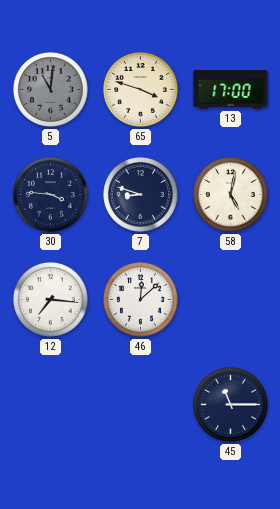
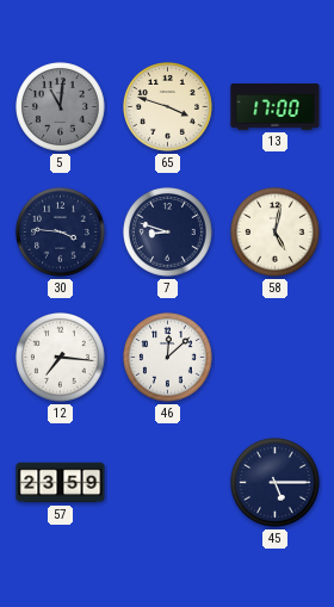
57: none -> 23:59 (61, 483)
45: 11:15 -> 5:15 (276, 483)
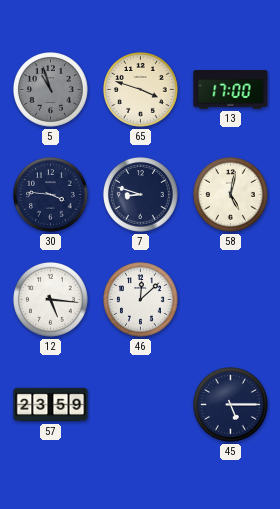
5: 11:01 -> 10:57 (51, 90)
12: 7:16 -> 5:16 (51, 300)
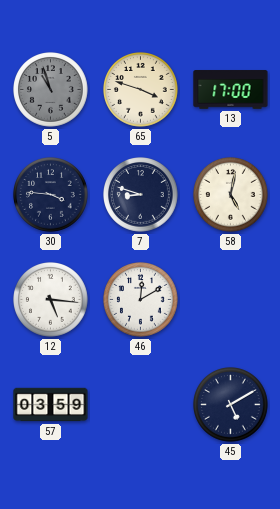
46: 12:08 -> 12:10 (141, 300)
57: 23:59 -> 03:59 (51, 405)
45: 5:15 -> 5:10 (231, 405)
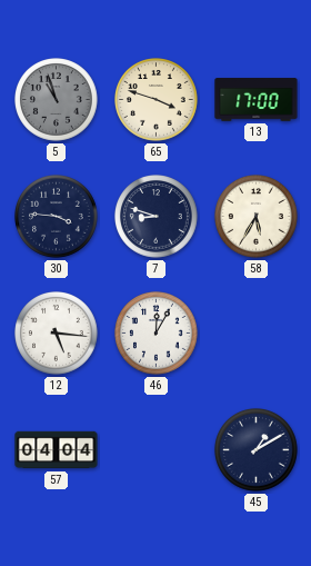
58: 5:02 -> 5:35 (257, 217)
46: 12:10 -> 12:05 (157, 334)
57: 03:59 -> 04:04 (57, 450)
45: 5:10 -> 1:10 (257, 450)
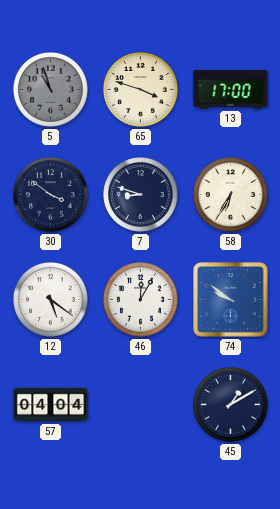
30: 3:46 -> 3:51 (51, 195)
58: 5:35 -> 6:35 (231, 195)
12: 5:16 -> 5:21 (51, 300)
74: none -> 9:51 (231, 300)
